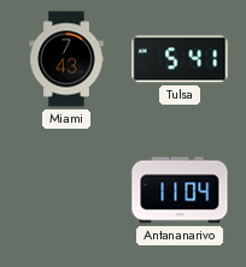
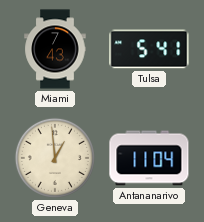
Geneva: none -> 12:59 (55, 158)
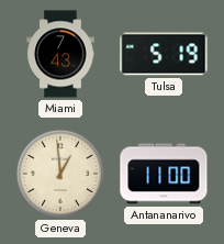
Tulsa: 5:41 -> 5:19 (164, 54)
Antananarivo: 11:04 -> 11:00 (164, 174)
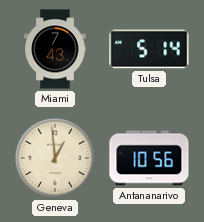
Tulsa: 5:19 -> 5:14 (149, 49)
Antananarivo: 11:00 -> 10:56 (149, 158)
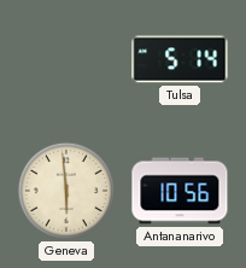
Miami: 7:43 -> none (55, 49)
Geneva: 12:59 -> 5:59 (66, 191)
